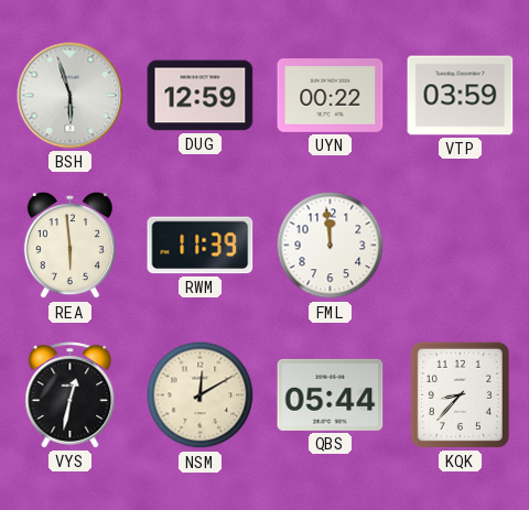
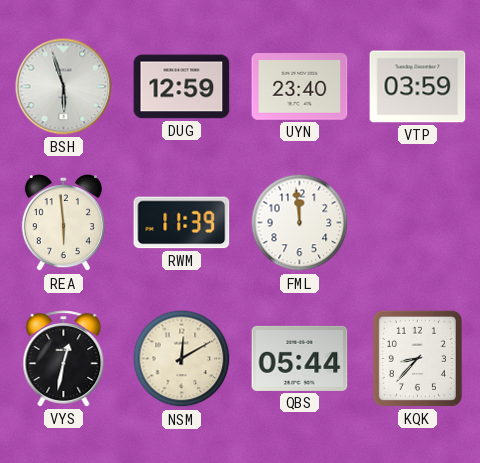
UYN: 00:22 -> 23:40 (300, 87)
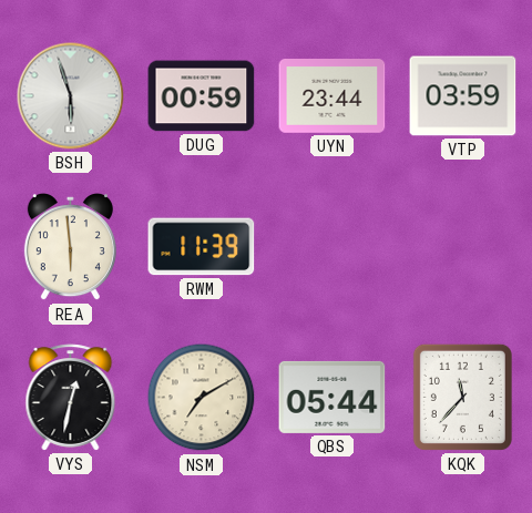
DUG: 12:59 -> 00:59 (202, 96)
UYN: 23:40 -> 23:44 (332, 96)
FML: 11:59 -> none (300, 223)
NSM: 12:10 -> 7:10 (202, 398)
KQK: 8:37 -> 11:37 (462, 397)
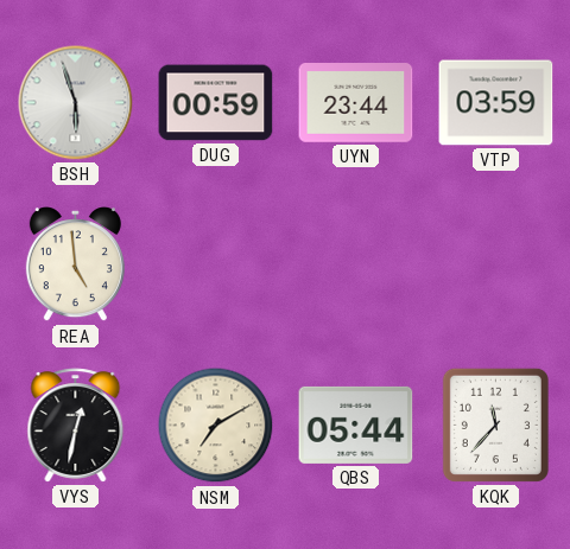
REA: 5:59 -> 4:59 (75, 264)
RWM: 11:39 -> none (202, 247)
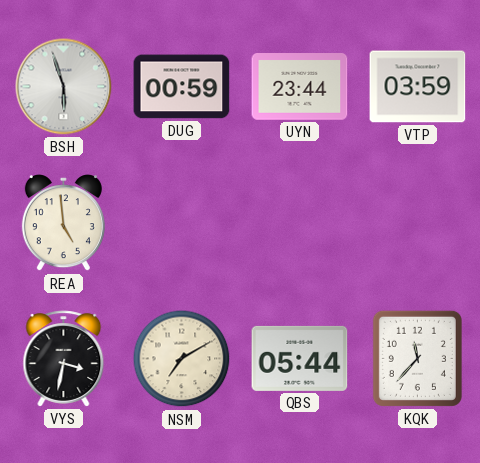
VYS: 12:32 -> 3:32 (64, 359)
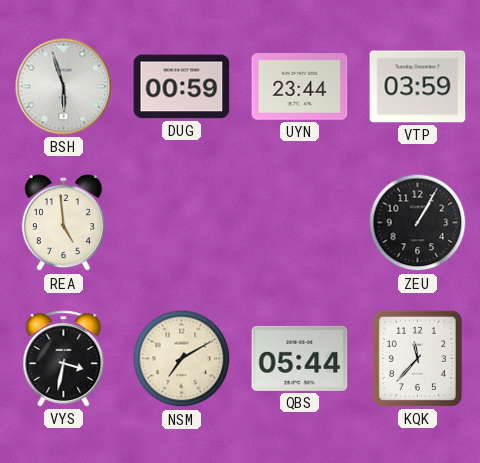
ZEU: none -> 1:05 (418, 223)
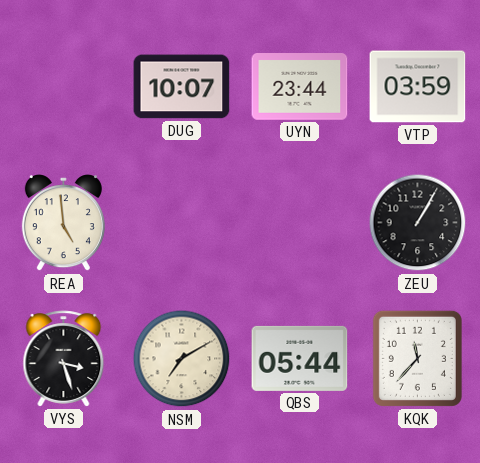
BSH: 5:57 -> none (64, 87)
DUG: 00:59 -> 10:07 (182, 87)
VYS: 3:32 -> 3:27 (64, 359)
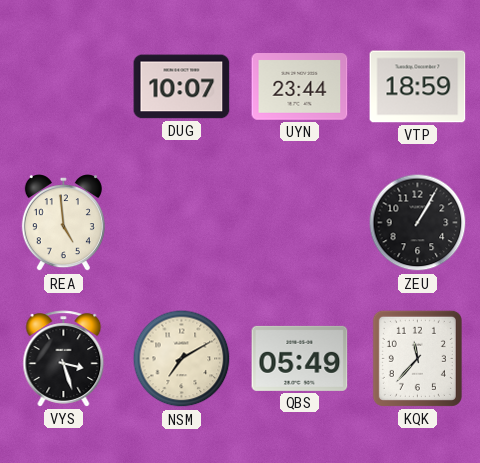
VTP: 03:59 -> 18:59 (418, 87)
QBS: 05:44 -> 05:49 (300, 358)
